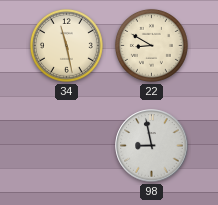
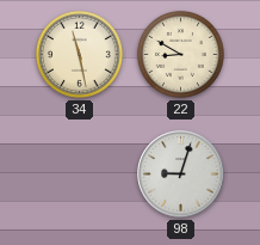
98: 8:58 -> 9:03 (181, 174)
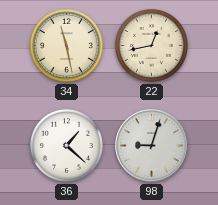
22: 8:50 -> 12:43 (151, 45)
36: none -> 1:22 (66, 145)
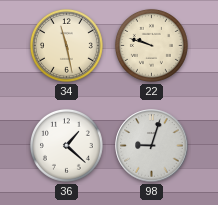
22: 12:43 -> 9:48 (151, 45)
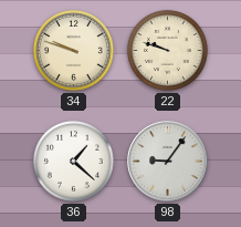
34: 11:28 -> 9:48 (73, 50)
98: 9:03 -> 9:06 (168, 162)
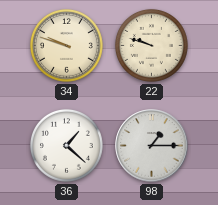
98: 9:06 -> 1:15 (152, 146)
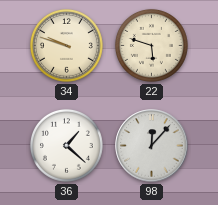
22: 9:48 -> 5:48 (151, 45)
98: 1:15 -> 12:07 (152, 146)
